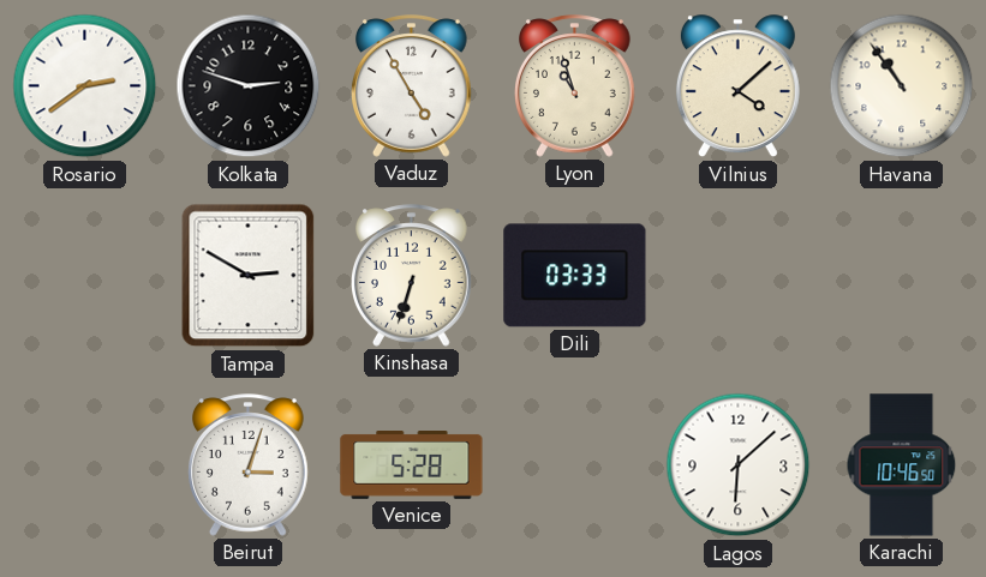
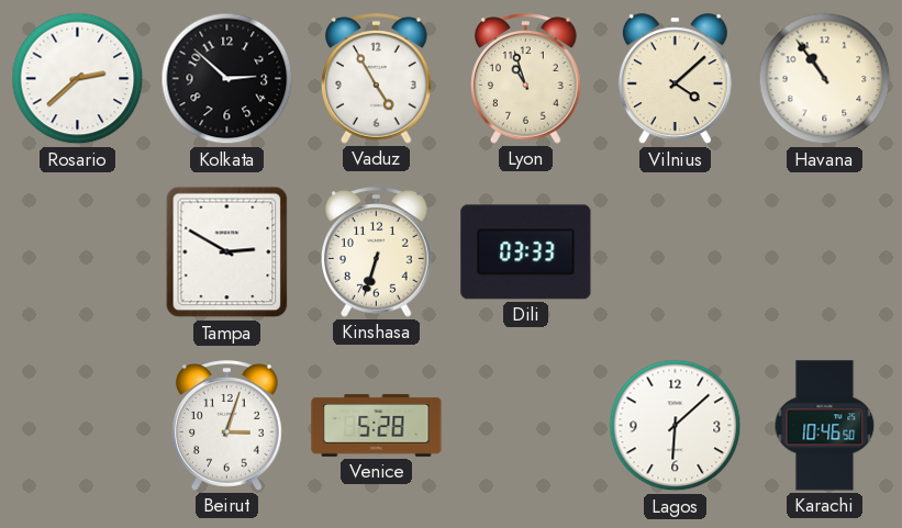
Rosario: 2:39 -> 2:38 (78, 79)
Kolkata: 2:48 -> 2:52 (227, 79)
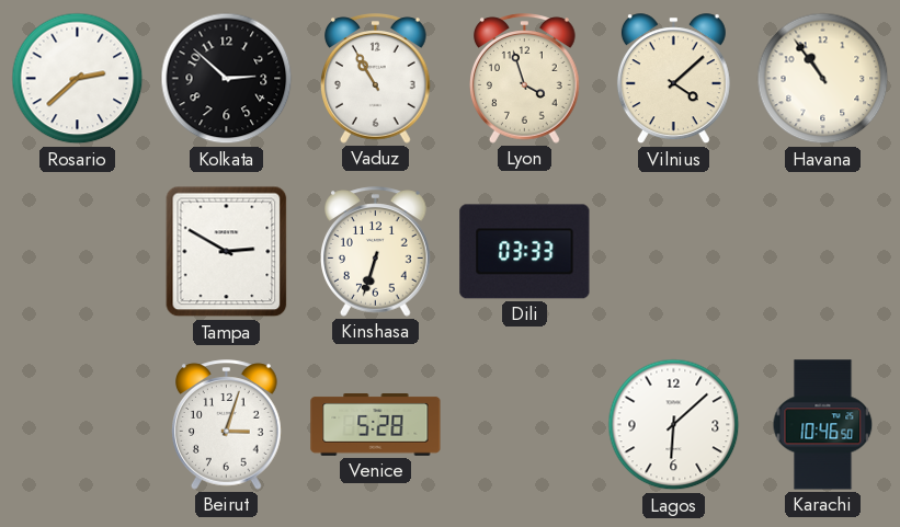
Vaduz: 4:55 -> 10:55 (376, 79)
Lyon: 10:57 -> 3:57 (525, 79)
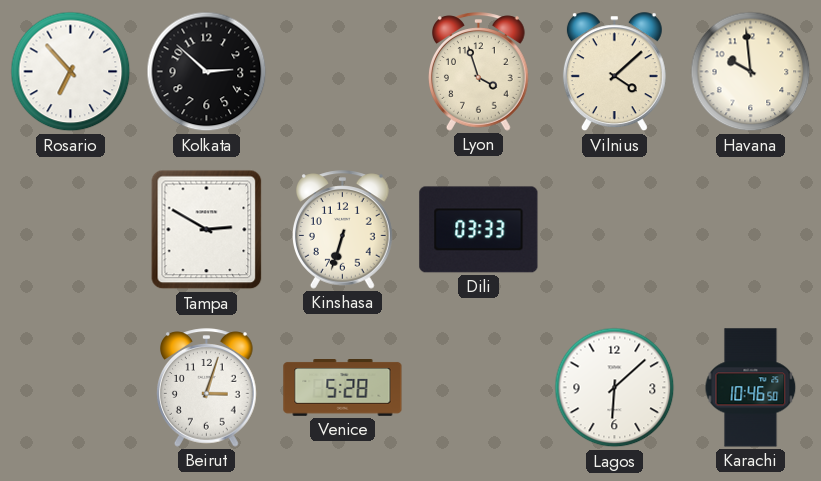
Rosario: 2:38 -> 6:53 (71, 72)
Vaduz: 10:55 -> none (376, 79)
Havana: 10:54 -> 9:59 (751, 72)
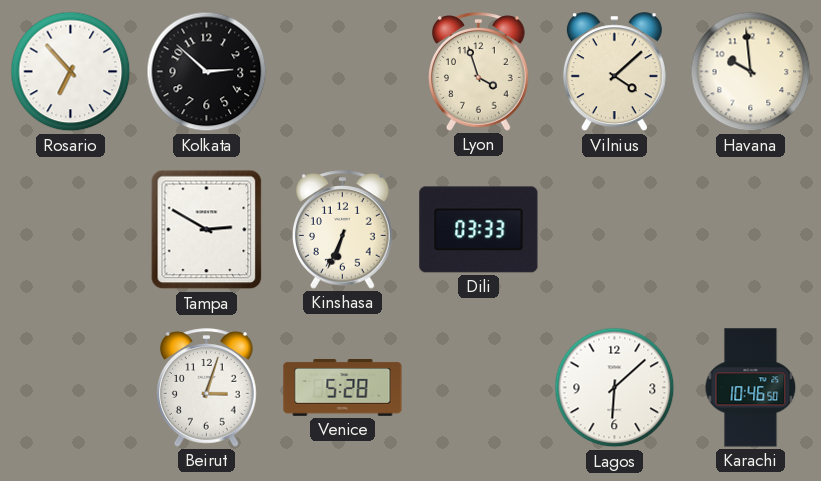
Kinshasa: 6:33 -> 6:34 (343, 230)
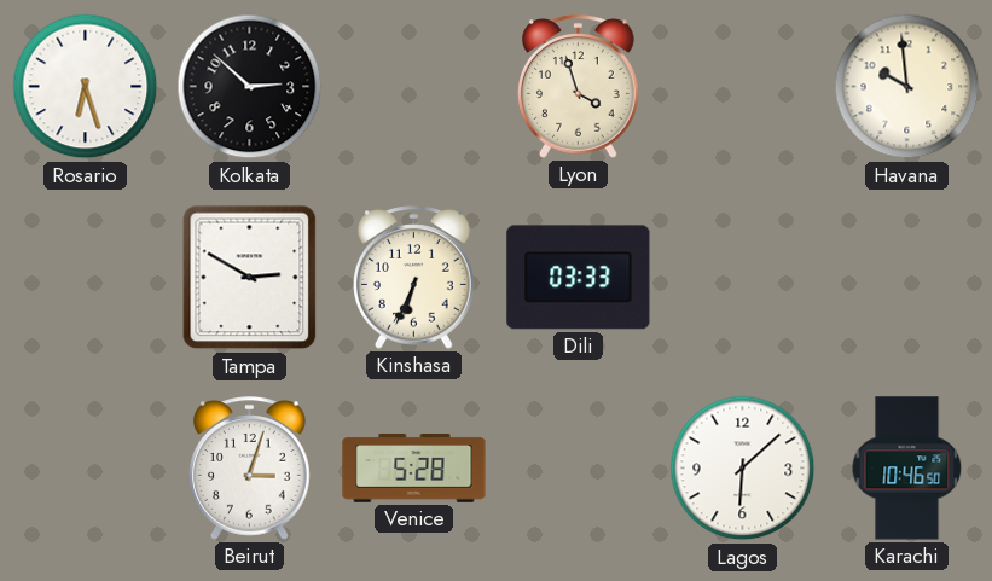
Rosario: 6:53 -> 6:27 (86, 87)
Vilnius: 4:08 -> none (614, 72)
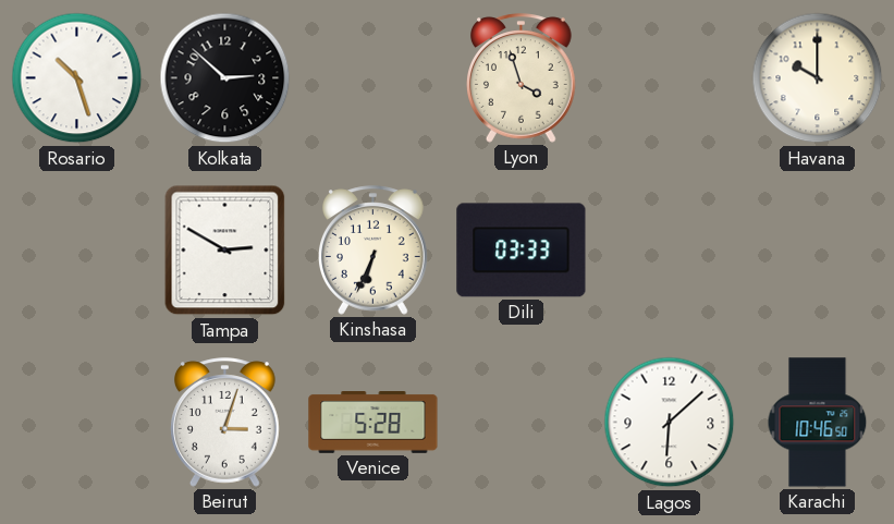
Rosario: 6:27 -> 10:27 (77, 78)
Havana: 9:59 -> 10:00 (818, 78)
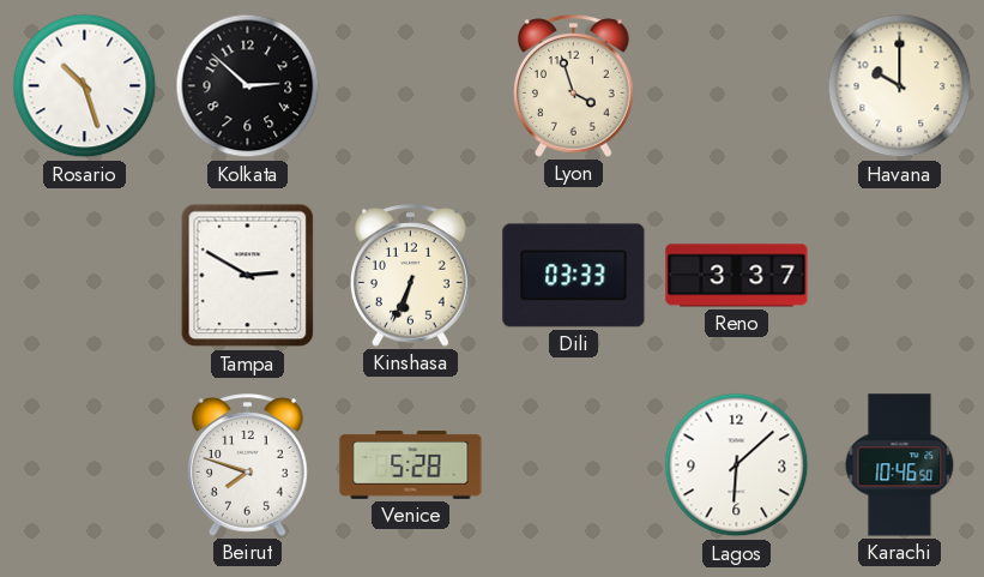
Reno: none -> 3:37 (737, 276)
Beirut: 3:03 -> 7:48 (248, 465)
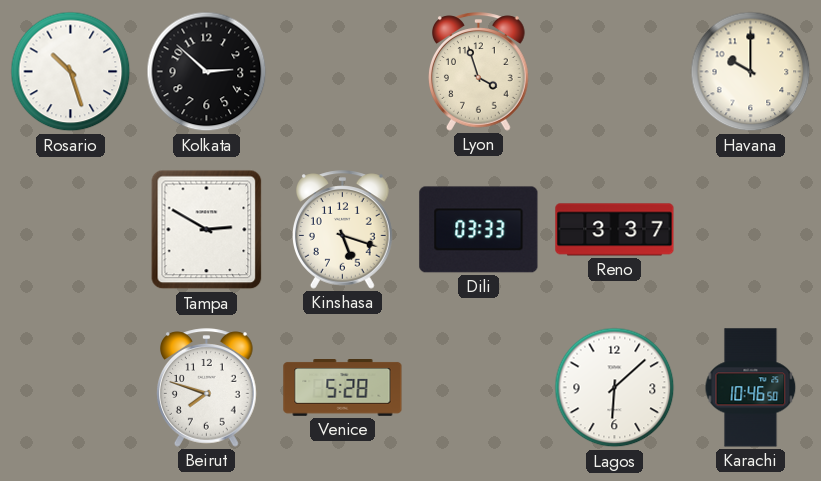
Kinshasa: 6:34 -> 5:18 (343, 230)
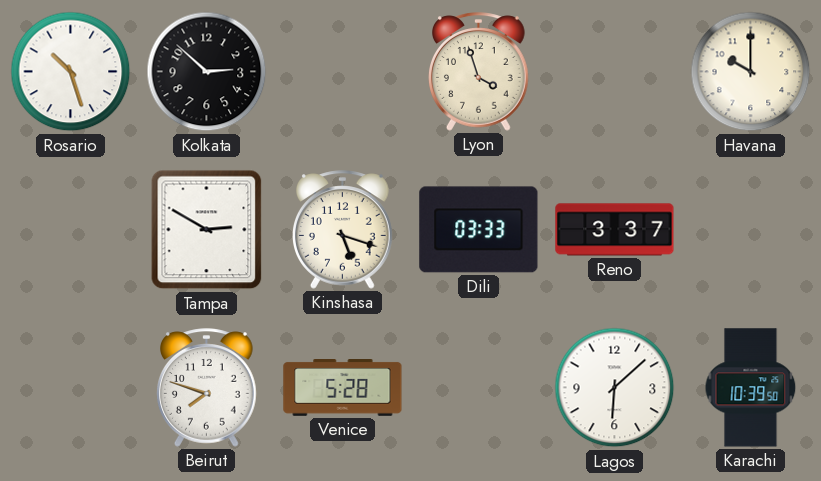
Karachi: 10:46 -> 10:39 (751, 388)
